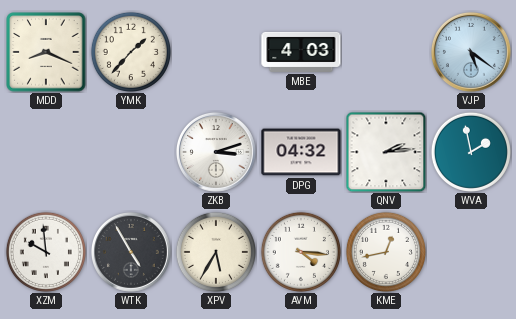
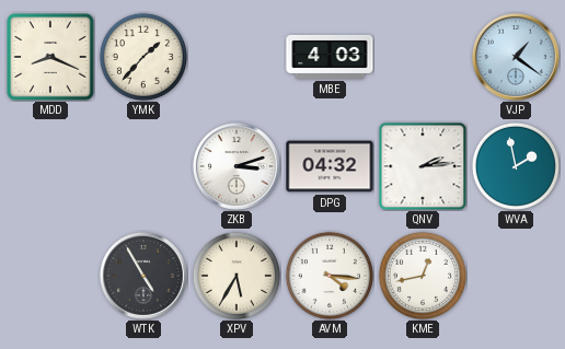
VJP: 5:21 -> 1:21 (516, 57)
XZM: 9:59 -> none (46, 252)
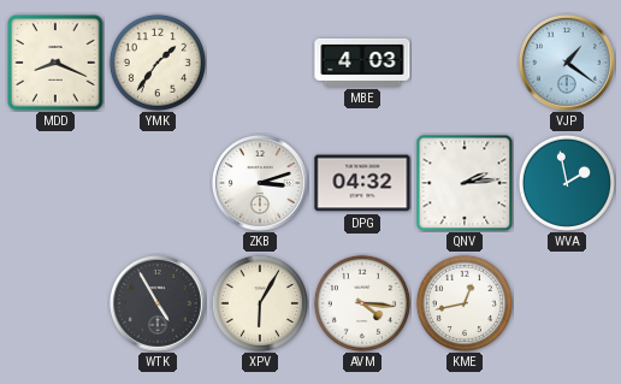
YMK: 1:37 -> 1:36 (158, 63)
XPV: 5:35 -> 6:05 (260, 303)
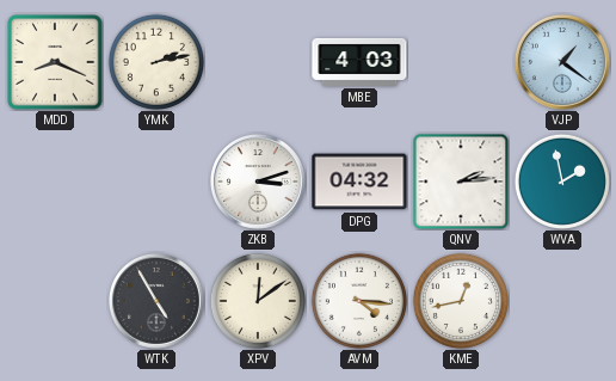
YMK: 1:36 -> 2:13 (156, 62)
XPV: 6:05 -> 12:09 (258, 301)
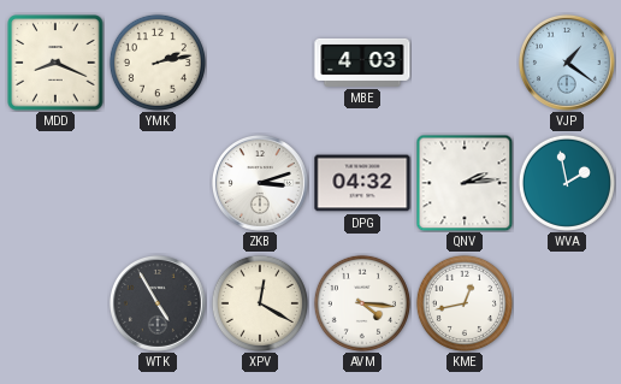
XPV: 12:09 -> 12:20 (260, 303)
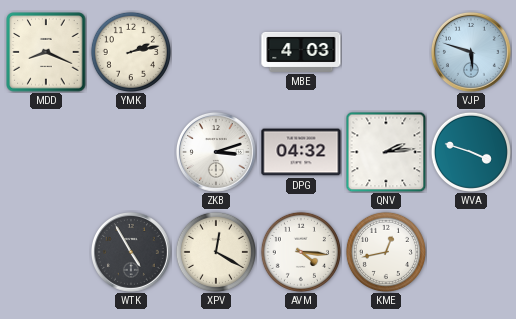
VJP: 1:21 -> 5:48 (471, 52)
WVA: 1:58 -> 3:48 (471, 152)
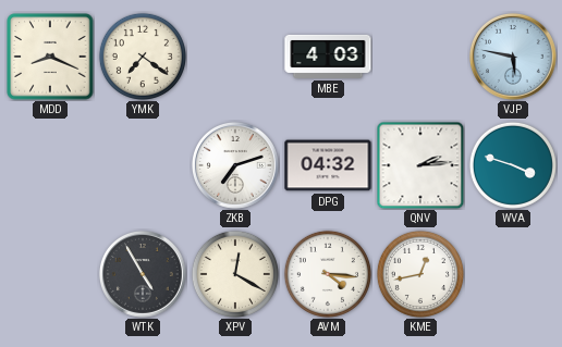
YMK: 2:13 -> 7:21 (143, 57)
VJP: 5:48 -> 5:47 (513, 57)
ZKB: 3:12 -> 7:12 (235, 165)
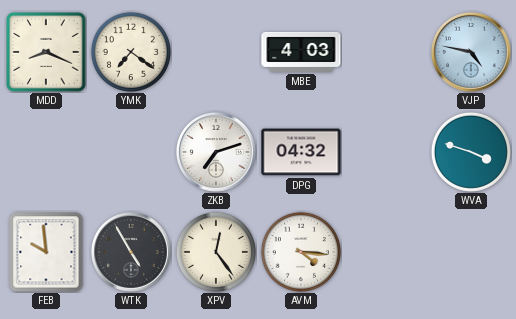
VJP: 5:47 -> 4:47 (471, 52)
QNV: 2:14 -> none (420, 165)
FEB: none -> 9:59 (46, 252)
XPV: 12:20 -> 12:24 (216, 252)
KME: 12:43 -> none (420, 274)
